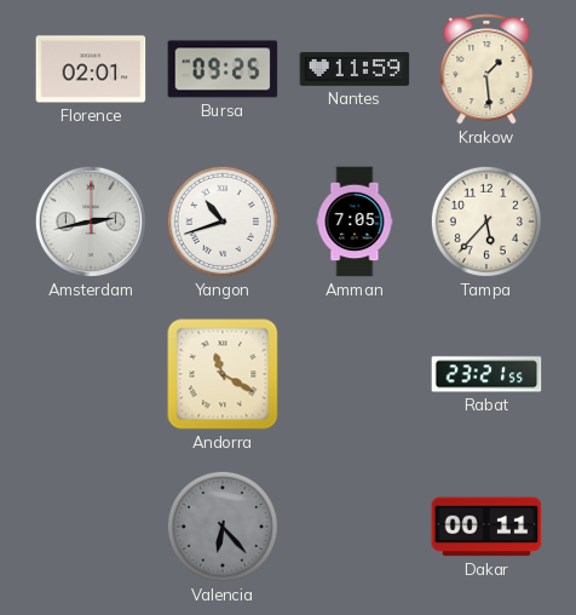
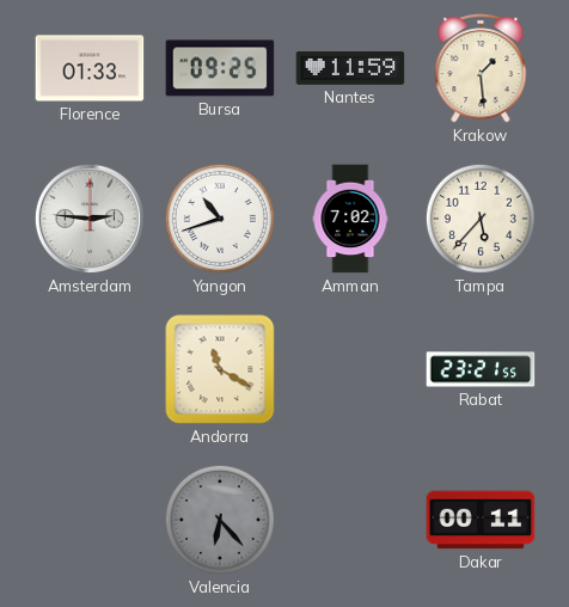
Florence: 02:01 -> 01:33 (90, 68)
Amsterdam: 2:43 -> 2:46 (90, 219)
Amman: 7:05 -> 7:02 (350, 219)
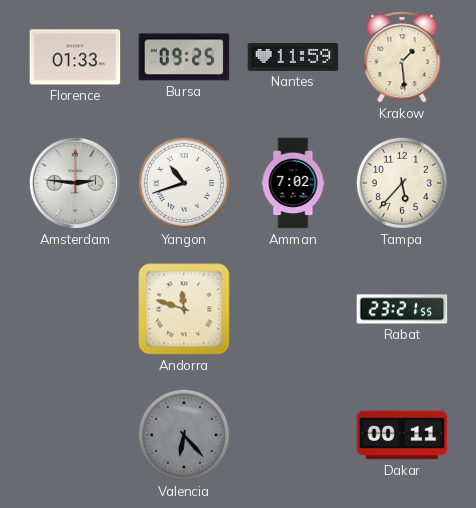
Andorra: 11:20 -> 11:48 (184, 309)
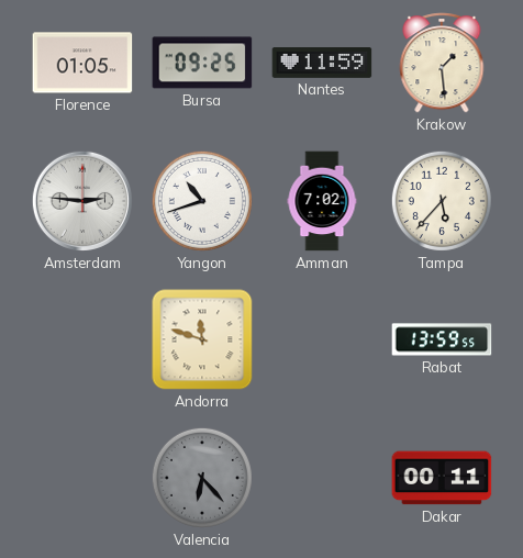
Florence: 01:33 -> 01:05 (82, 63)
Rabat: 23:21 -> 13:59 (442, 339)
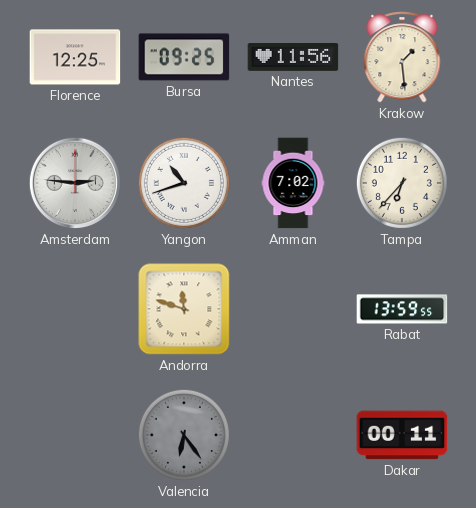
Florence: 01:05 -> 12:25 (75, 57)
Nantes: 11:59 -> 11:56 (293, 58)
Tampa: 5:37 -> 6:37 (402, 183)
Valencia: 6:23 -> 6:24 (184, 435)
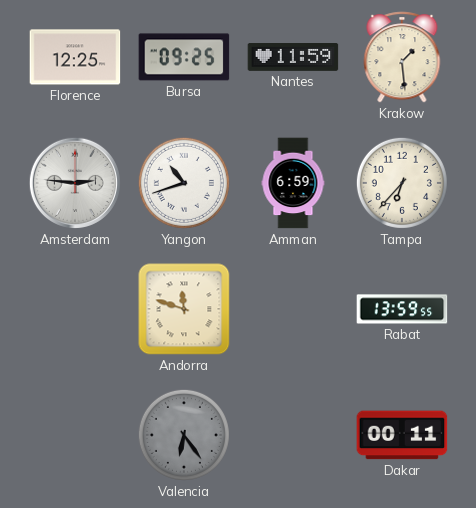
Nantes: 11:56 -> 11:59 (293, 58)
Amman: 7:02 -> 6:59 (293, 183)
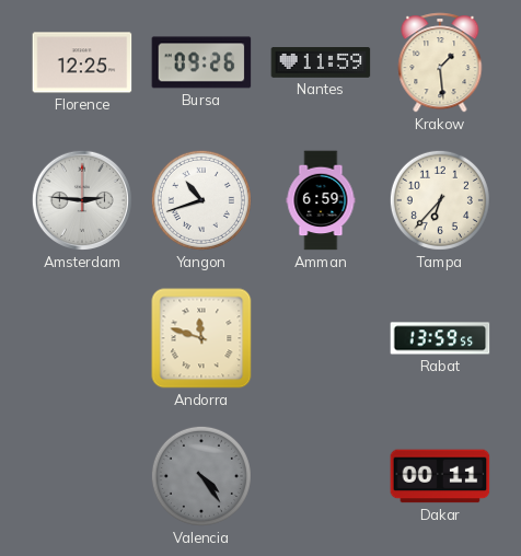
Bursa: 09:25 -> 09:26 (201, 62)
Valencia: 6:24 -> 4:24 (201, 476)
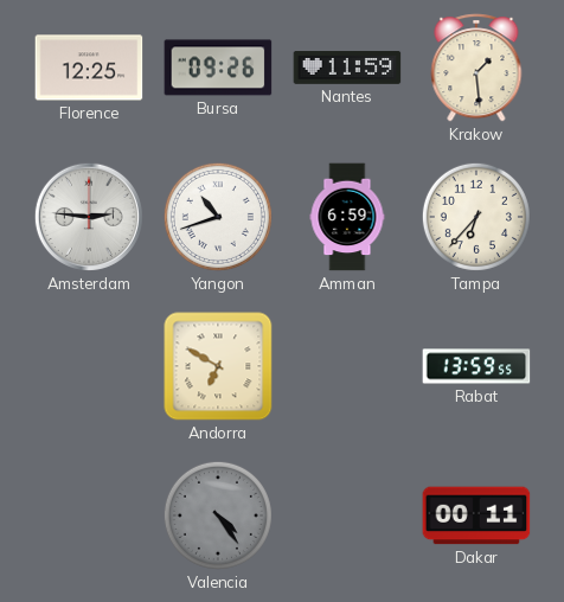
Andorra: 11:48 -> 6:50 (218, 366)
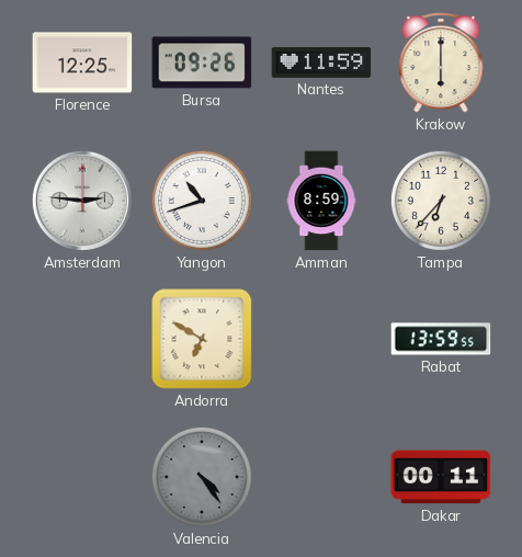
Krakow: 1:29 -> 6:00 (441, 62)
Amman: 6:59 -> 8:59 (321, 201)
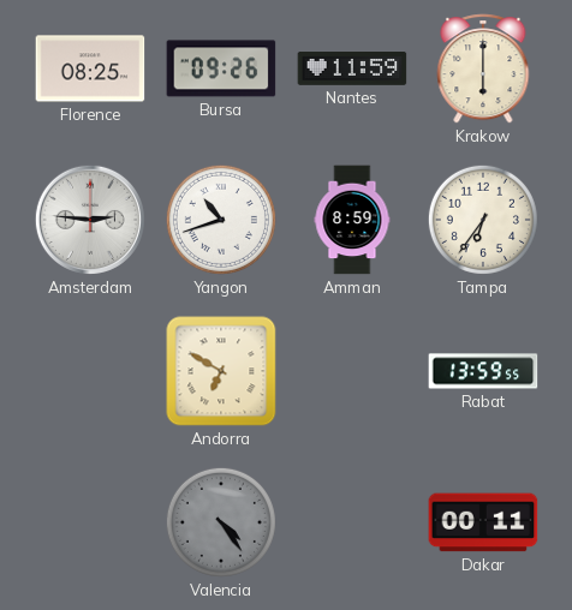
Florence: 12:25 -> 08:25 (90, 68)
Tampa: 6:37 -> 6:36 (483, 220)
